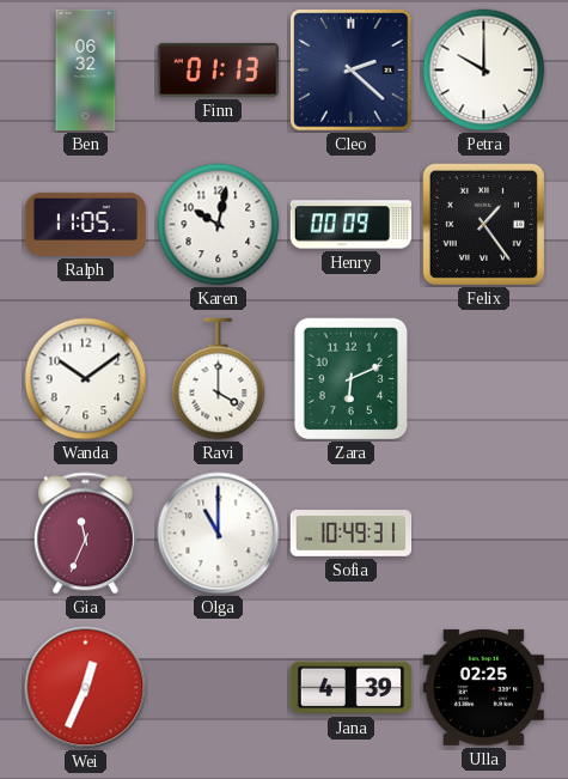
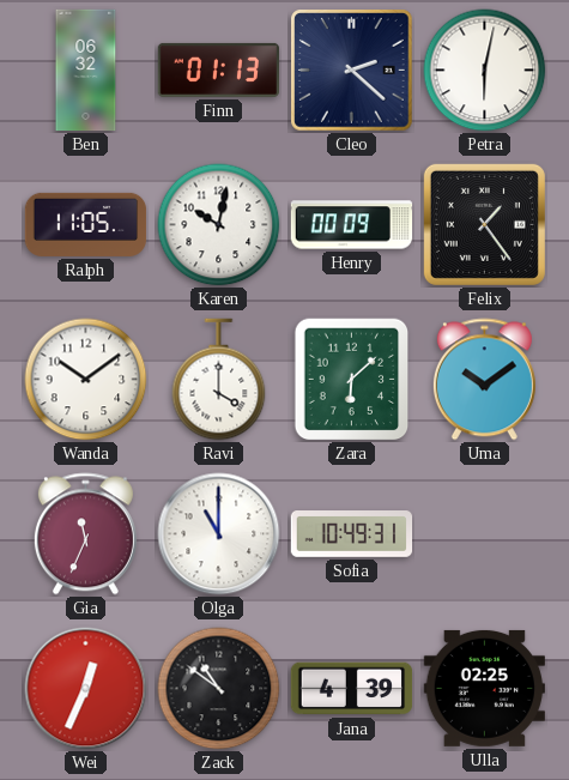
Petra: 10:00 -> 6:02 (485, 71)
Zara: 6:11 -> 6:08 (352, 380)
Uma: none -> 10:09 (484, 380)
Zack: none -> 10:51 (219, 689)
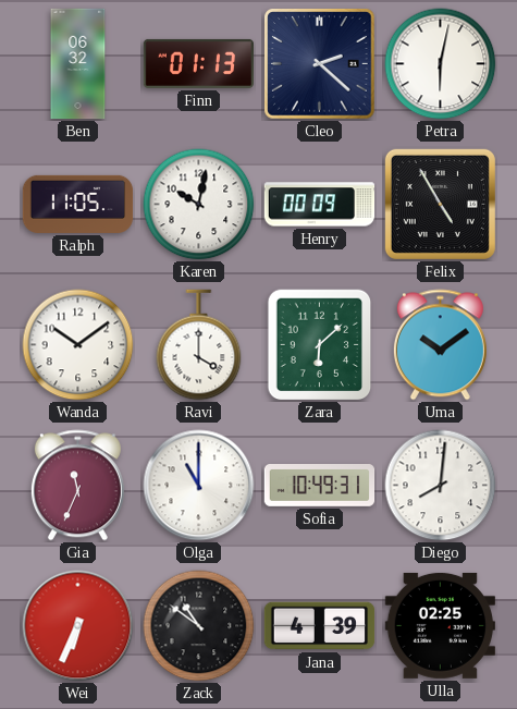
Felix: 1:24 -> 4:55 (440, 204)
Diego: none -> 8:01 (441, 486)
Wei: 12:34 -> 6:34 (78, 626)
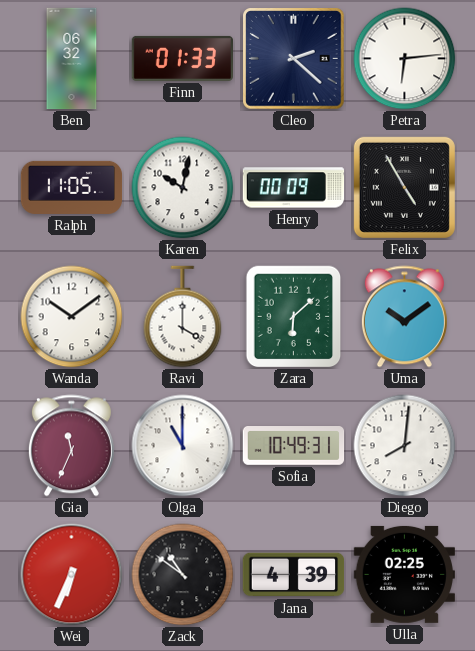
Finn: 01:13 -> 01:33 (182, 58)
Petra: 6:02 -> 6:14 (405, 59)
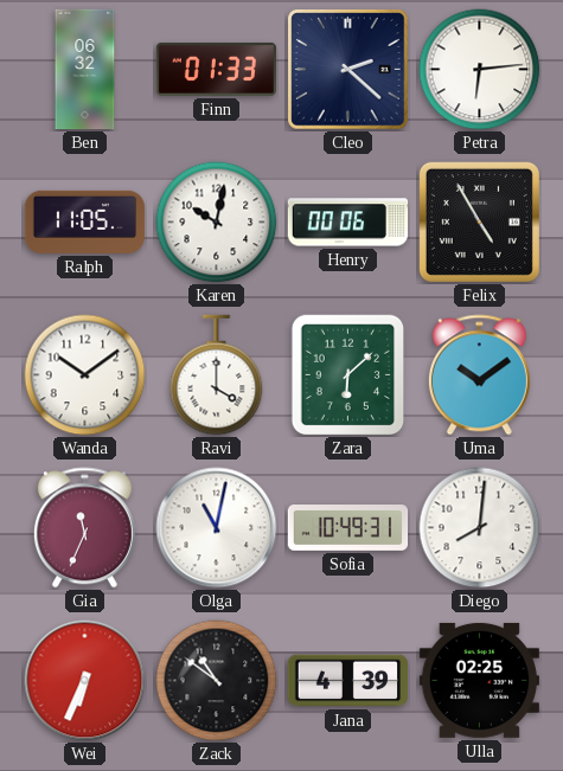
Henry: 00:09 -> 00:06 (348, 223)
Olga: 11:00 -> 11:02 (217, 528)
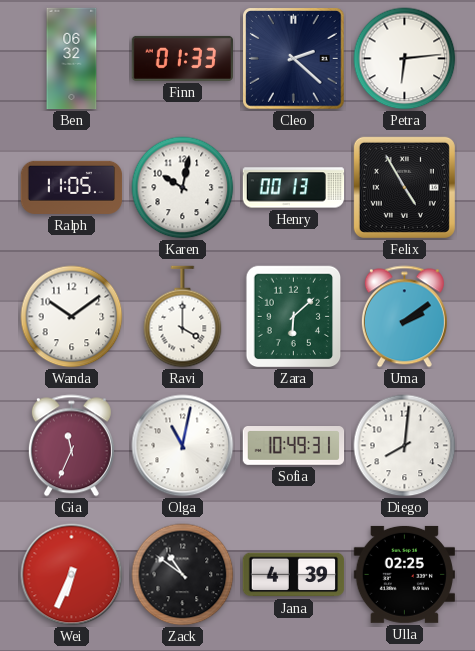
Henry: 00:06 -> 00:13 (294, 188)
Uma: 10:09 -> 2:09 (404, 317)
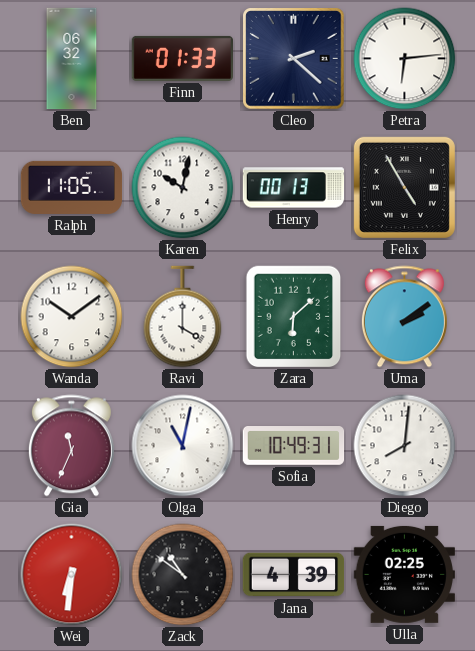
Wei: 6:34 -> 6:31 (72, 575)
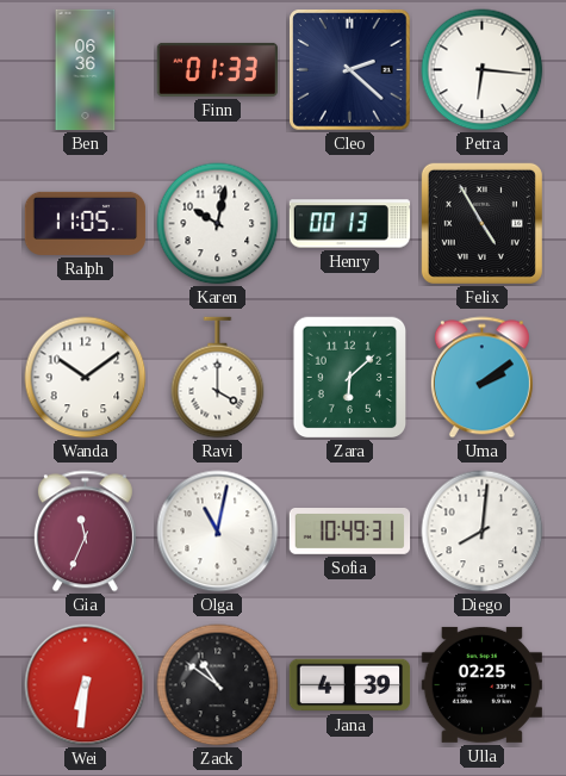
Ben: 06:32 -> 06:36 (86, 70)
Petra: 6:14 -> 6:16 (483, 70)
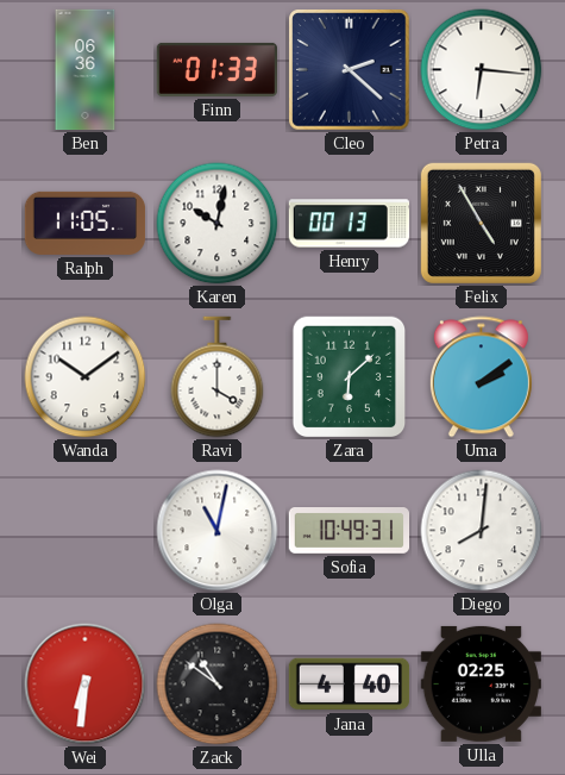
Gia: 11:34 -> none (85, 532)
Jana: 4:39 -> 4:40 (350, 685)
